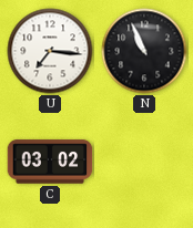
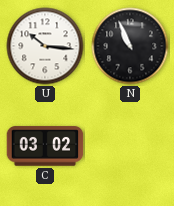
U: 7:16 -> 10:16 (45, 46)
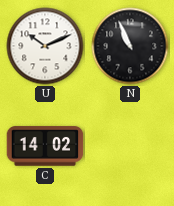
U: 10:16 -> 10:11 (45, 46)
C: 03:02 -> 14:02 (45, 146)
